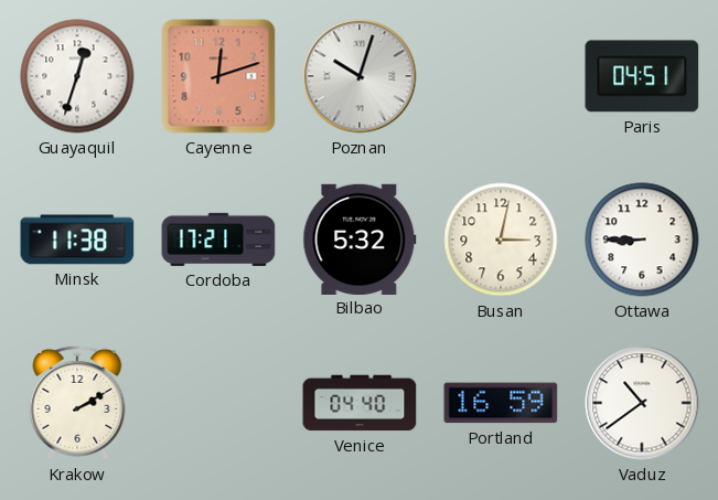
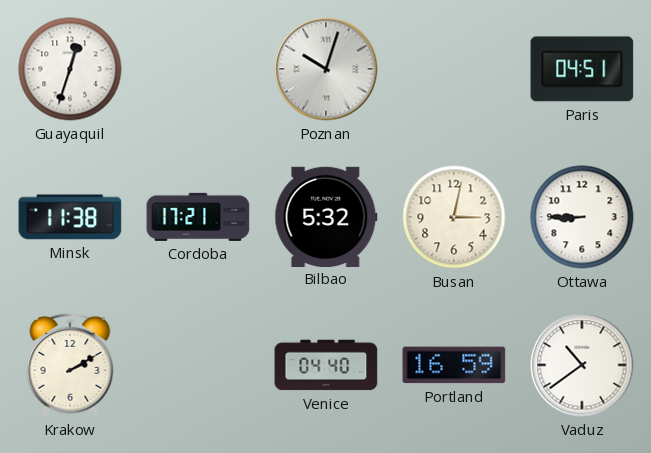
Cayenne: 12:12 -> none (218, 76)
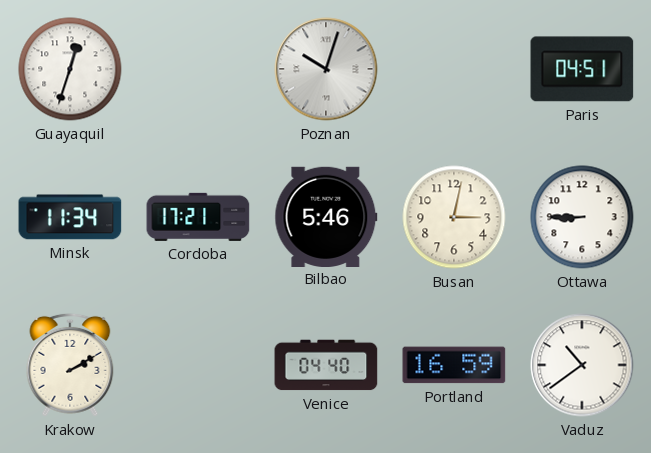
Minsk: 11:38 -> 11:34 (70, 217)
Bilbao: 5:32 -> 5:46 (326, 216)
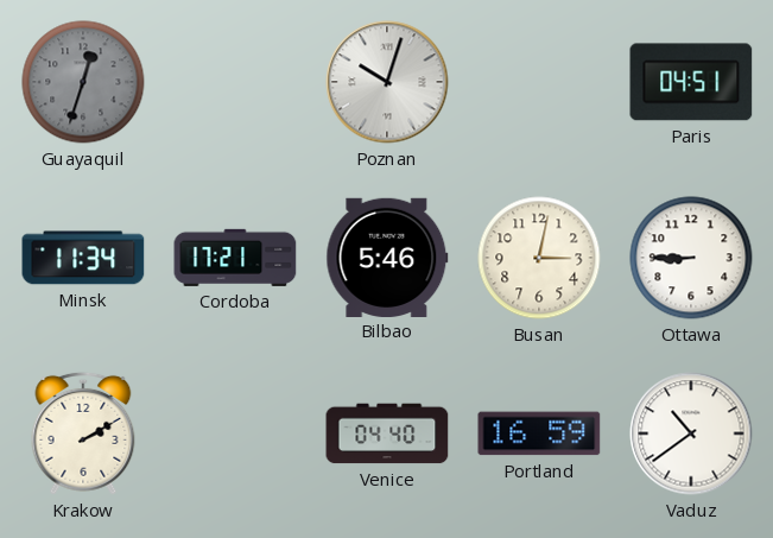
Guayaquil dial: white -> grey (83, 82)
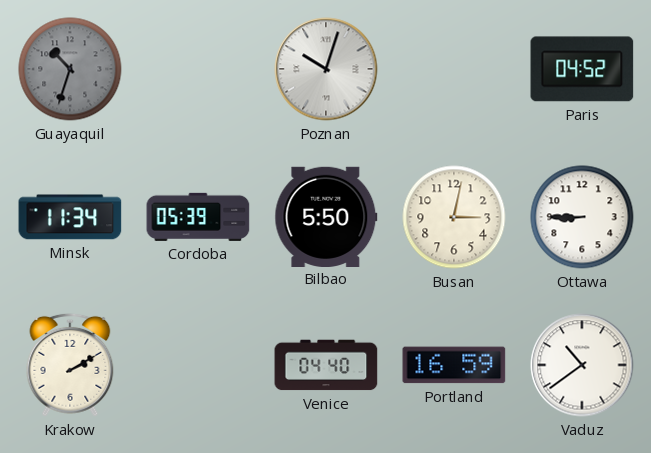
Guayaquil: 12:33 -> 10:33 (70, 69)
Paris: 04:51 -> 04:52 (582, 69)
Cordoba: 17:21 -> 05:39 (198, 217)
Bilbao: 5:46 -> 5:50 (326, 216)
